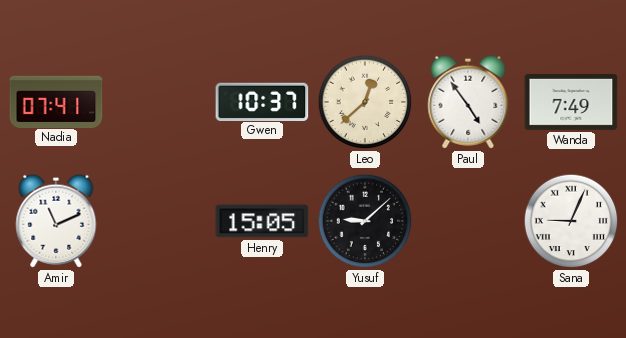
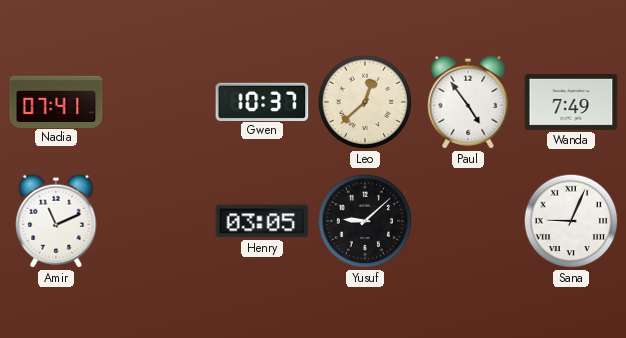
Henry: 15:05 -> 03:05 (262, 221)
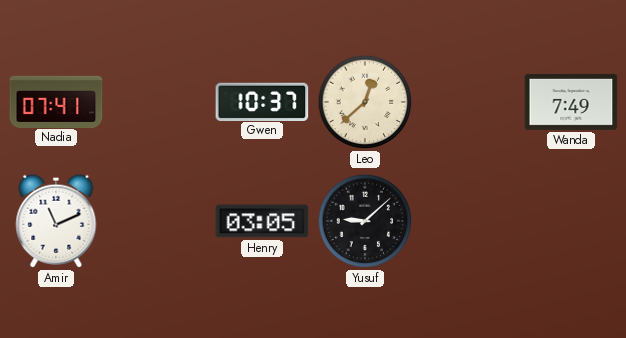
Paul: 4:54 -> none (468, 102)
Sana: 9:04 -> none (571, 221)
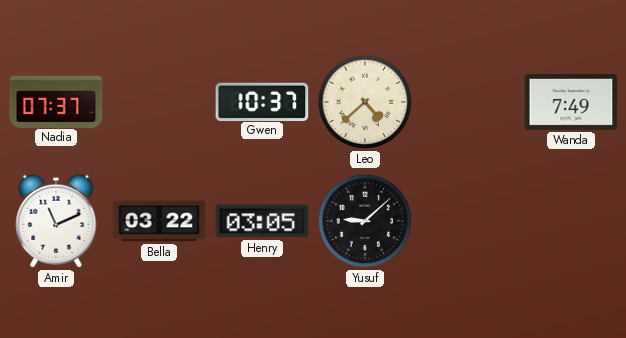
Nadia: 07:41 -> 07:37 (56, 101)
Leo: 12:38 -> 4:38 (365, 102)
Bella: none -> 03:22 (159, 221)
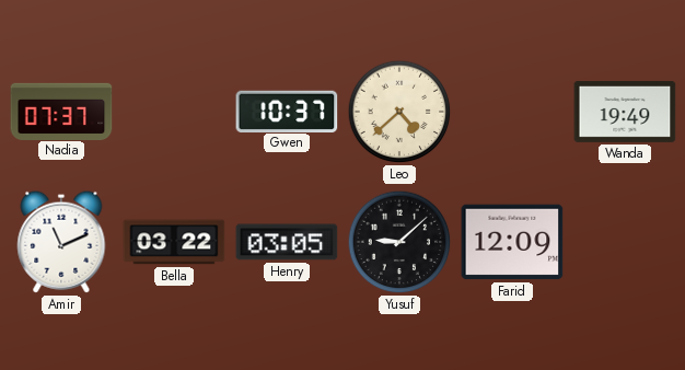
Wanda: 7:49 -> 19:49 (625, 112)
Farid: none -> 12:09 (512, 242)
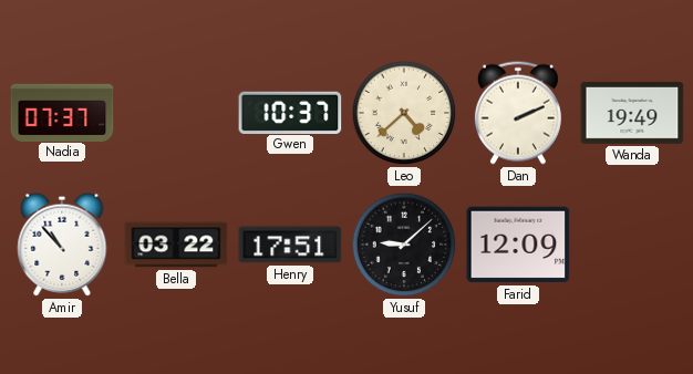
Dan: none -> 2:11 (518, 113)
Amir: 11:11 -> 10:53 (62, 245)
Henry: 03:05 -> 17:51 (290, 245)
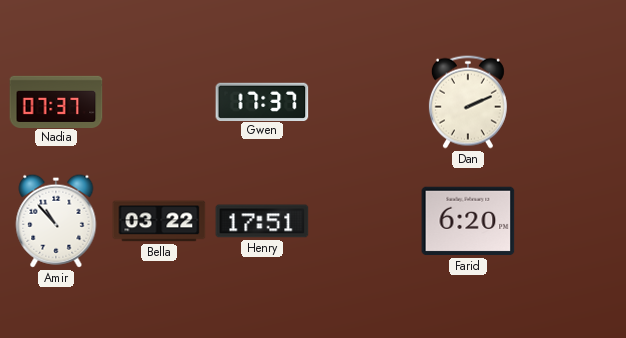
Gwen: 10:37 -> 17:37 (262, 101)
Leo: 4:38 -> none (404, 113)
Wanda: 19:49 -> none (632, 113)
Yusuf: 9:08 -> none (404, 245)
Farid: 12:09 -> 6:20 (468, 221)
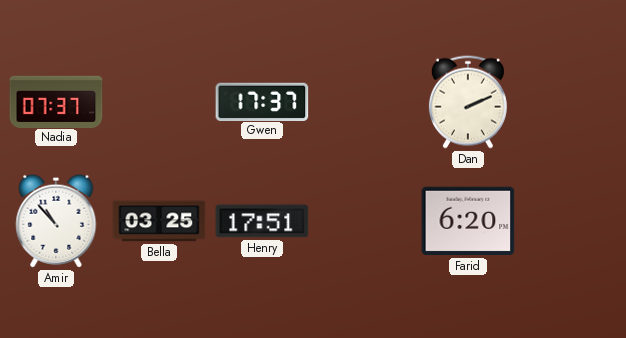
Bella: 03:22 -> 03:25 (159, 221)
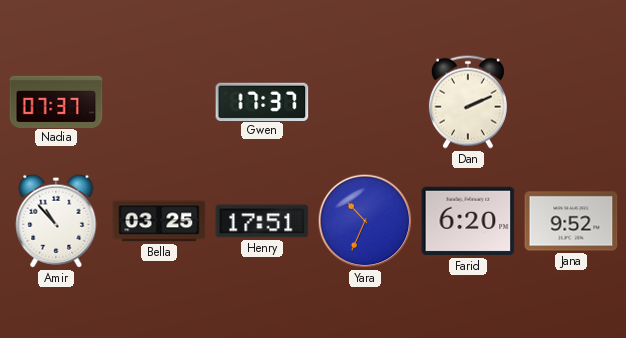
Yara: none -> 10:34 (365, 221)
Jana: none -> 9:52 (571, 221)
